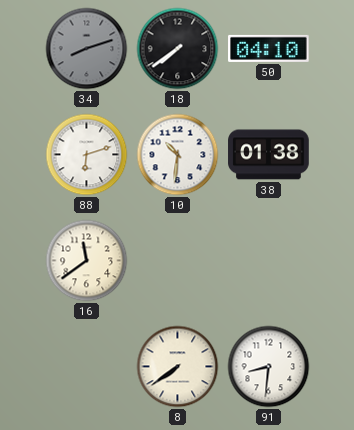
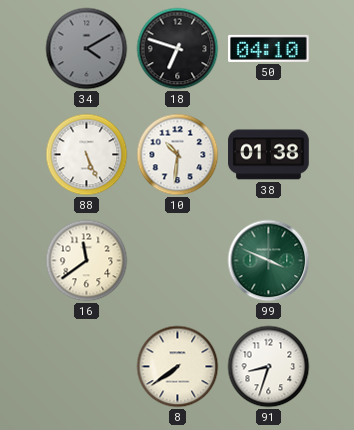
34: 8:12 -> 4:10 (87, 49)
18: 7:39 -> 6:48 (178, 49)
88: 6:12 -> 5:26 (87, 155)
99: none -> 3:49 (269, 261)
91: 8:31 -> 8:33 (269, 367)
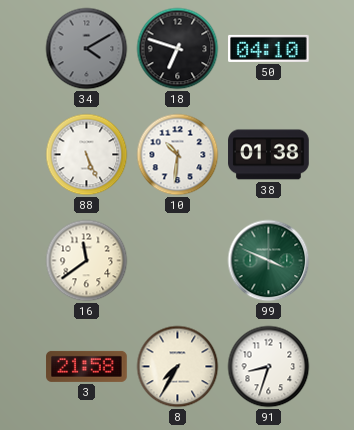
3: none -> 21:58 (87, 366)
8: 7:39 -> 7:35 (178, 367)
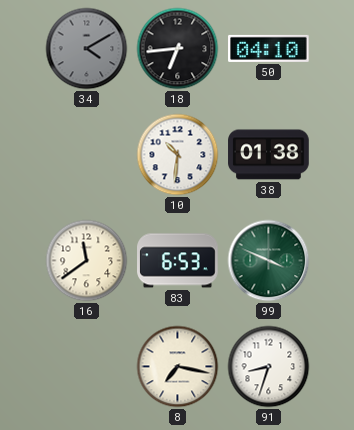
18: 6:48 -> 6:44 (178, 49)
88: 5:26 -> none (87, 155)
83: none -> 6:53 (178, 261)
3: 21:58 -> none (87, 366)
8: 7:35 -> 7:17 (178, 367)
